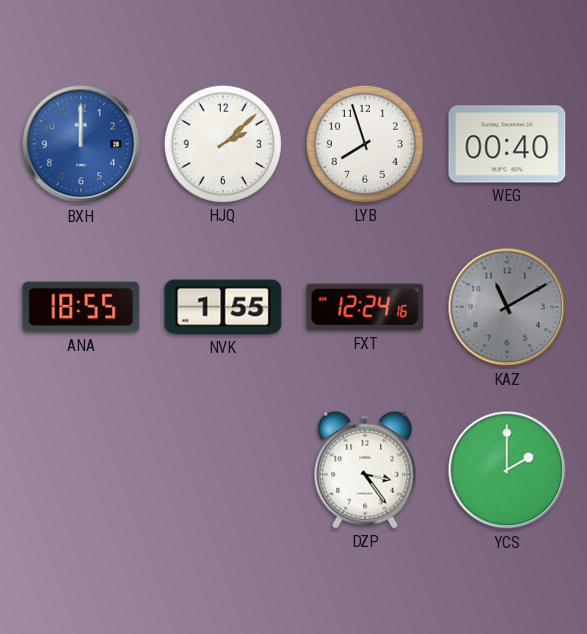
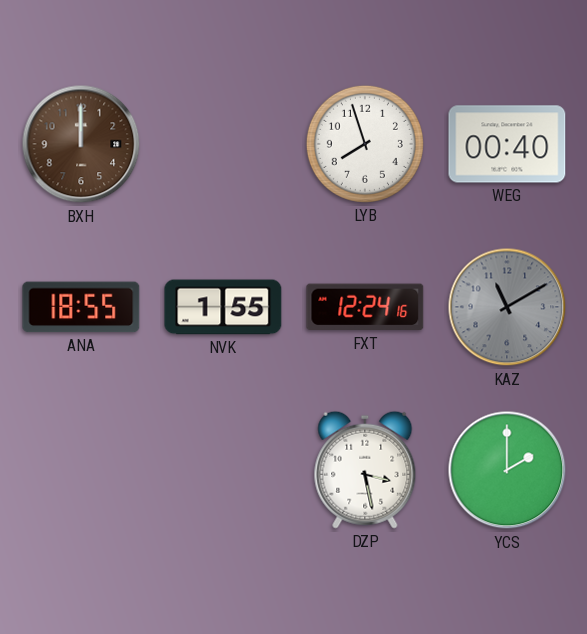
BXH dial: blue -> brown (81, 144)
HJQ: 2:08 -> none (223, 144)
DZP: 3:24 -> 3:28 (365, 470)
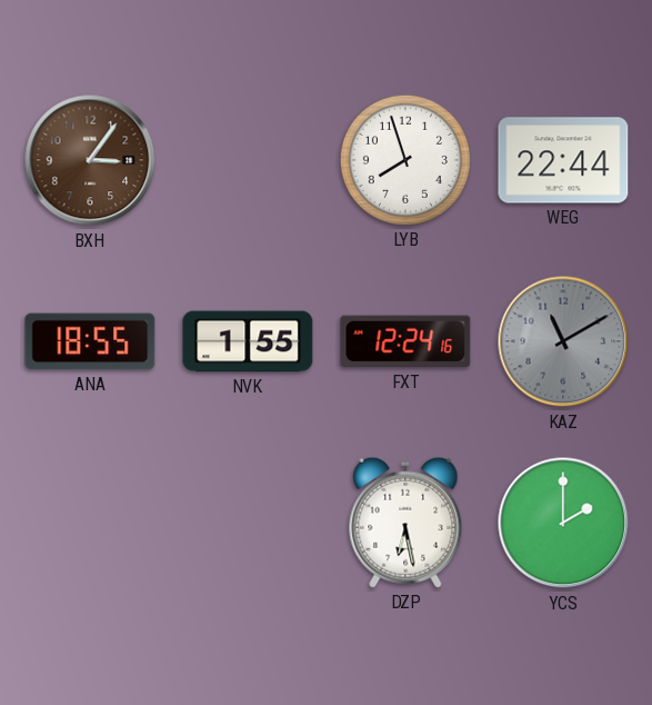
BXH: 12:00 -> 3:06 (90, 160)
WEG: 00:40 -> 22:44 (563, 160)
DZP: 3:28 -> 6:28 (405, 523)
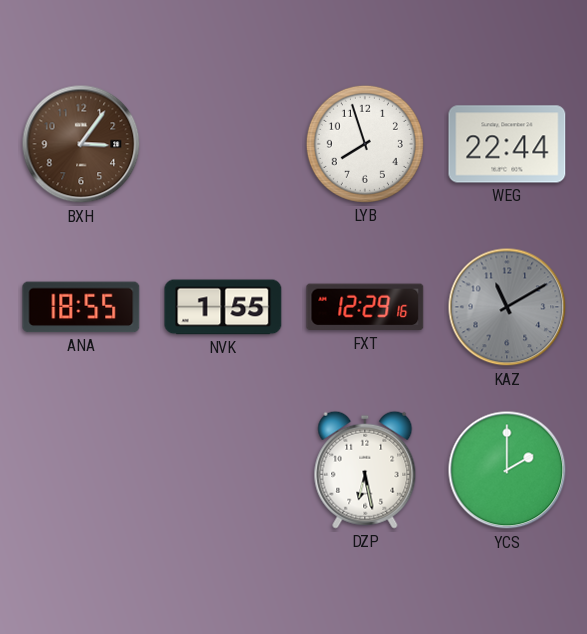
FXT: 12:24 -> 12:29 (365, 307)
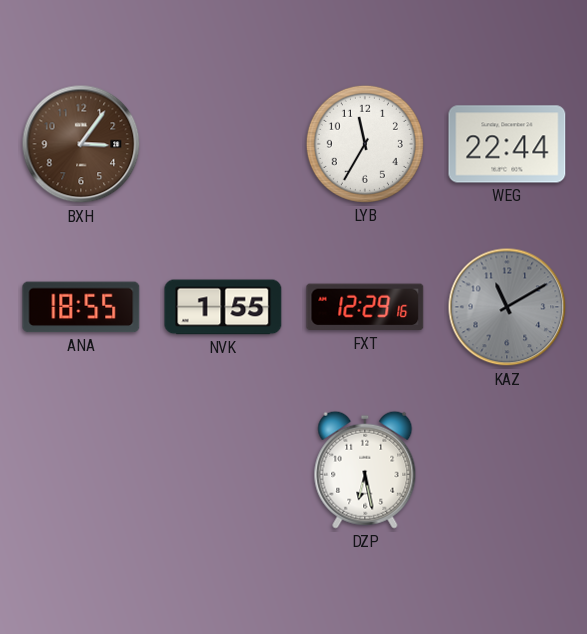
LYB: 7:57 -> 11:35 (365, 144)
YCS: 2:00 -> none (507, 470)
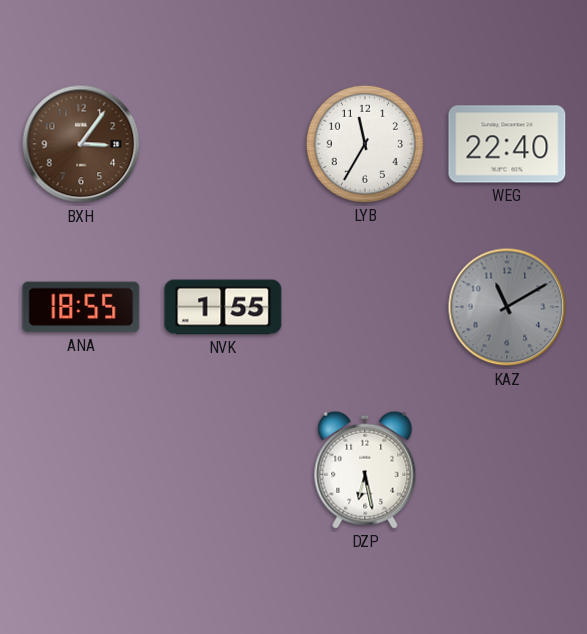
WEG: 22:44 -> 22:40 (507, 144)
FXT: 12:29 -> none (365, 307)
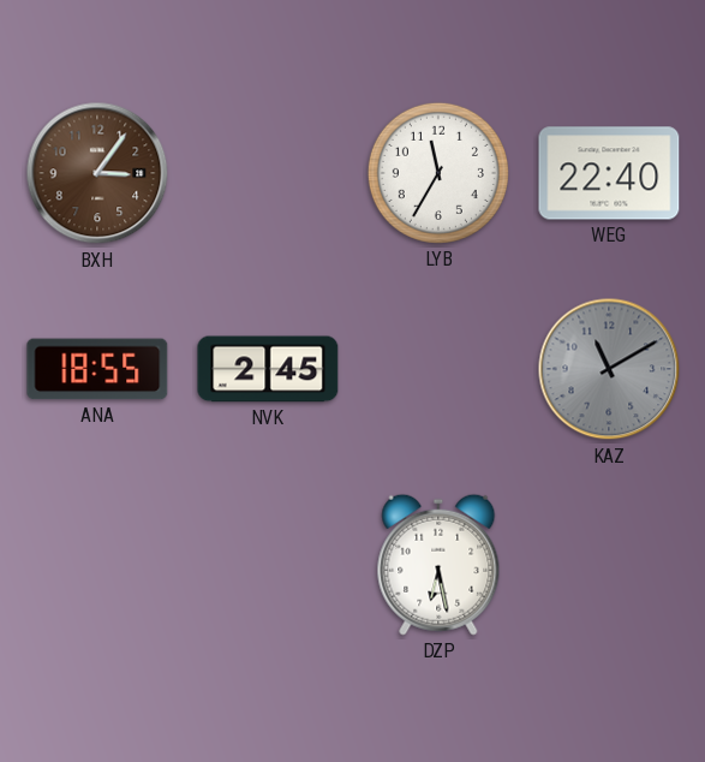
NVK: 1:55 -> 2:45 (268, 369)
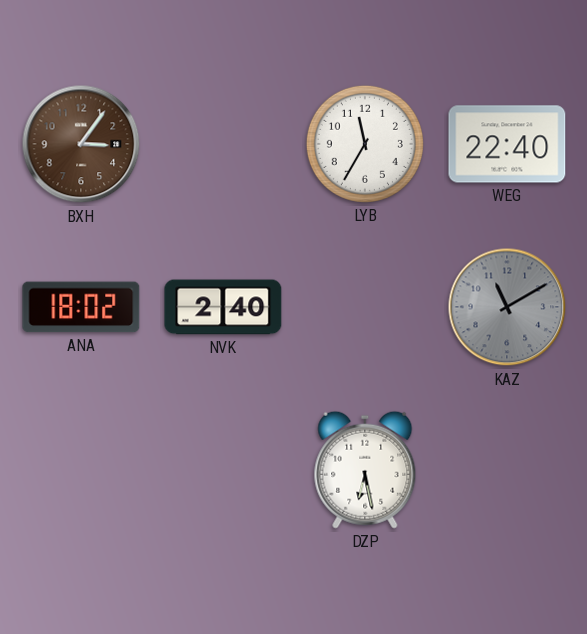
ANA: 18:55 -> 18:02 (81, 307)
NVK: 2:45 -> 2:40 (223, 307)
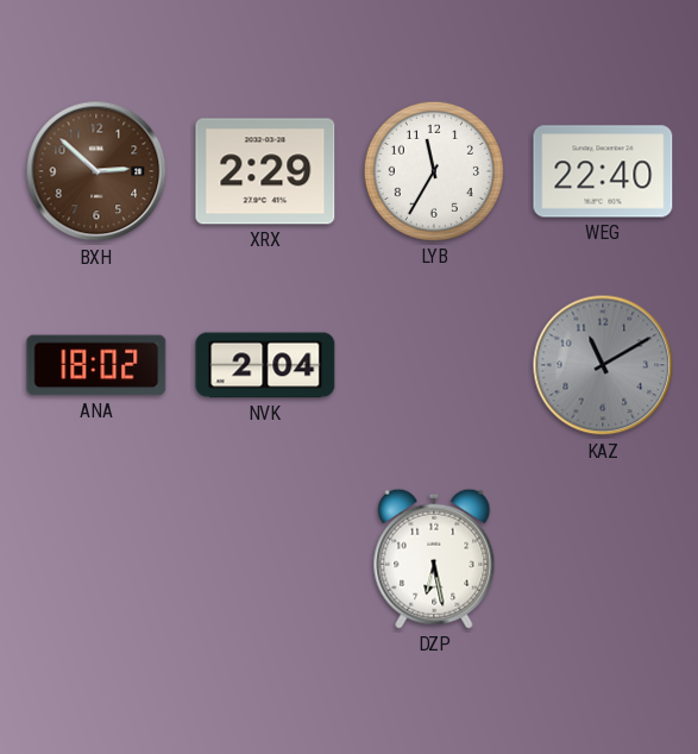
BXH: 3:06 -> 2:52 (96, 171)
XRX: none -> 2:29 (265, 171)
NVK: 2:40 -> 2:04 (265, 365)
